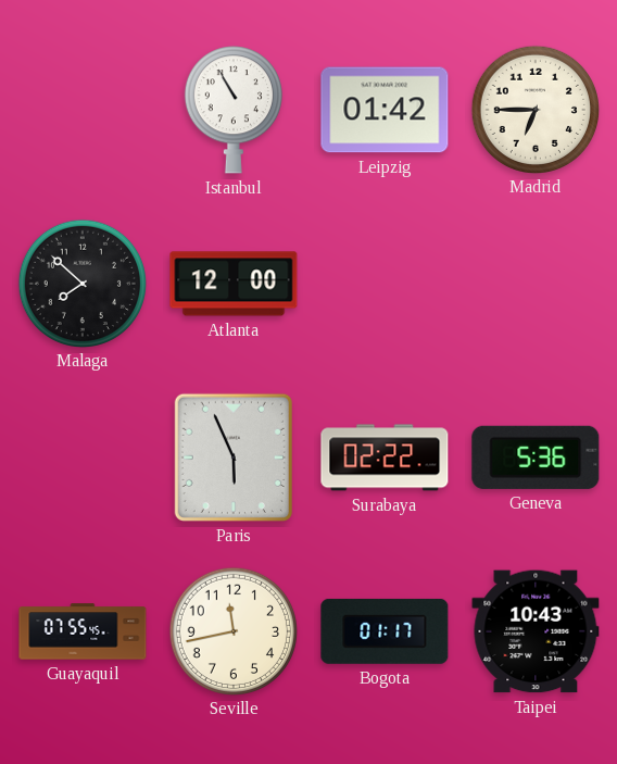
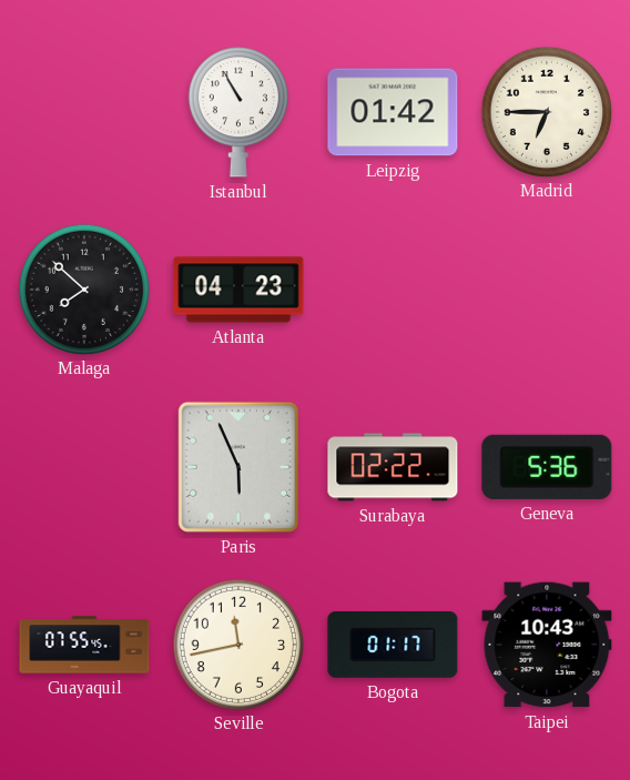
Atlanta: 12:00 -> 04:23 (238, 290)
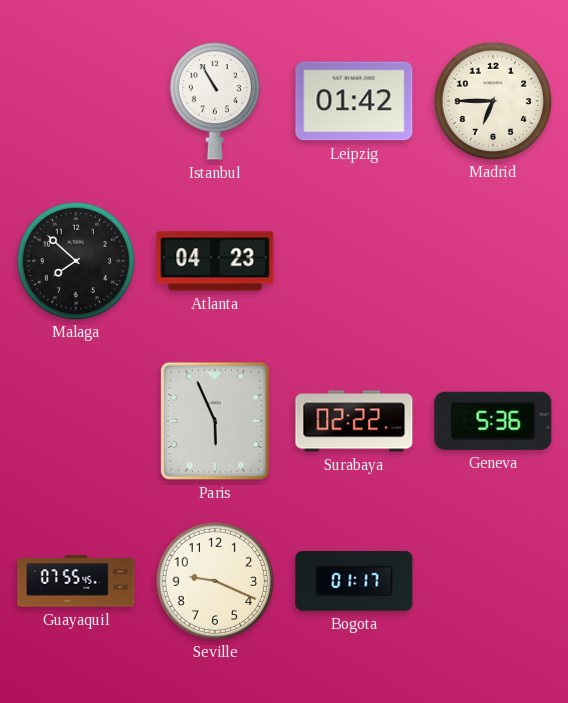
Seville: 11:43 -> 9:19 (214, 580)
Taipei: 10:43 -> none (547, 645)
